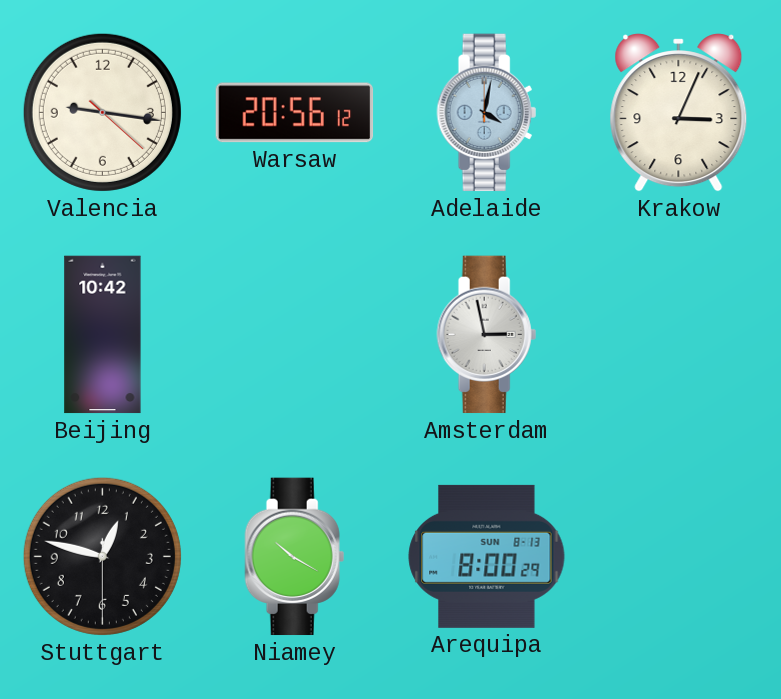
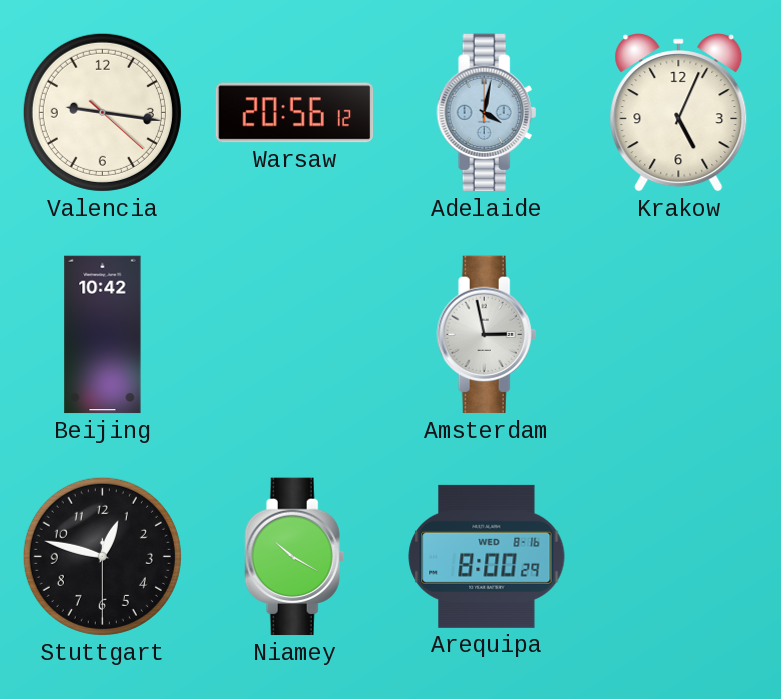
Krakow: 3:04 -> 5:04 (679, 113)
Arequipa date: SUN 8-13 -> WED 8-16 (487, 556)
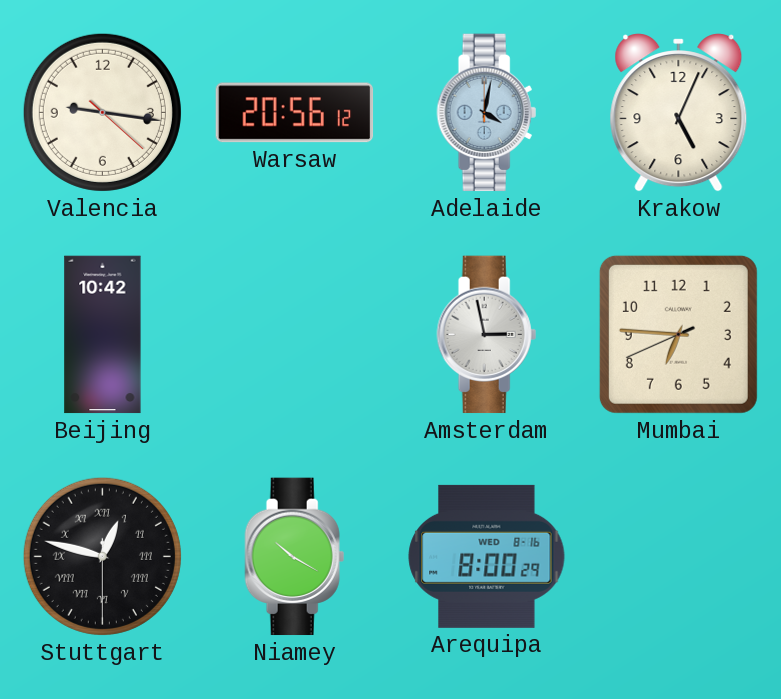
Mumbai: none -> 6:45 (678, 334)
Stuttgart numerals: Arabic -> Roman (102, 556)
